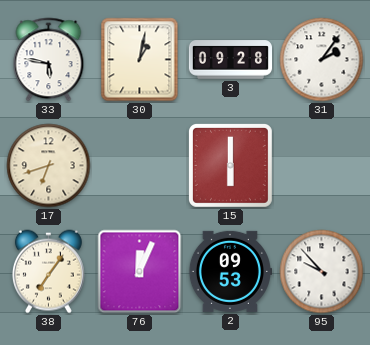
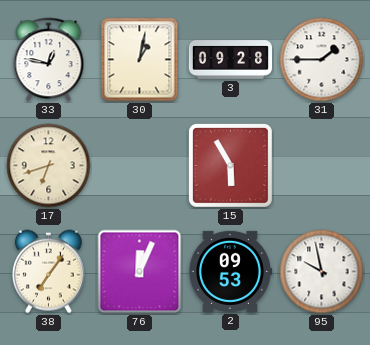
33: 5:47 -> 12:47 (49, 60)
31: 2:06 -> 1:45 (322, 60)
15: 6:00 -> 5:55 (230, 165)
95: 9:53 -> 9:58 (322, 272)
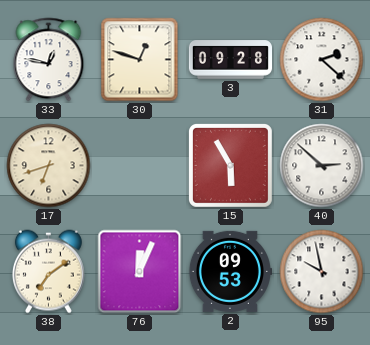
30: 1:02 -> 12:48 (140, 60)
31: 1:45 -> 2:22 (322, 60)
40: none -> 2:52 (322, 166)
38: 7:06 -> 7:09 (48, 272)
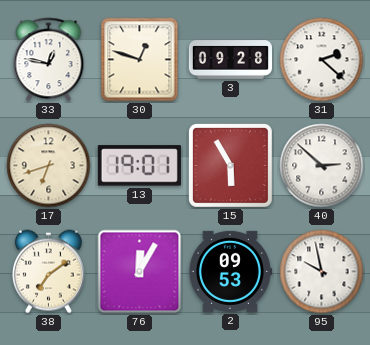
13: none -> 19:01 (139, 166)
76: 12:04 -> 12:05 (140, 272)
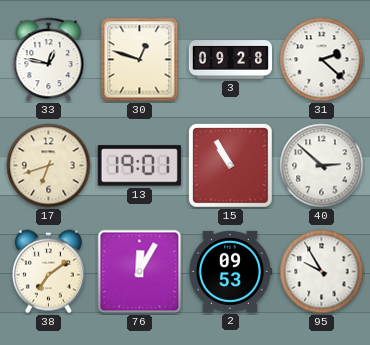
15: 5:55 -> 10:55 (230, 165)
95: 9:58 -> 9:55 (322, 272)
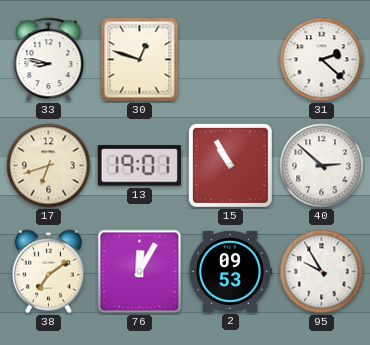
33: 12:47 -> 8:47 (49, 60)
3: 09:28 -> none (230, 60)
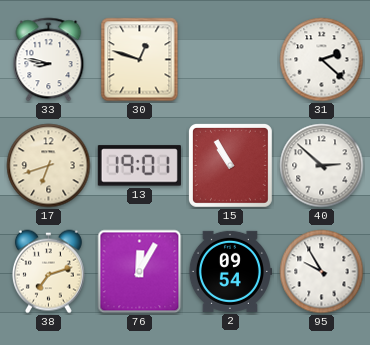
38: 7:09 -> 7:12 (48, 272)
2: 09:53 -> 09:54 (230, 271)
